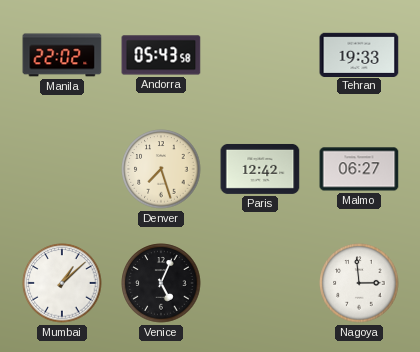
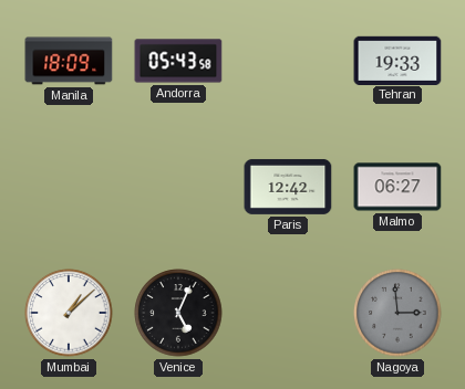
Manila: 22:02 -> 18:09 (69, 61)
Denver: 7:27 -> none (161, 169)
Nagoya dial: white -> grey (397, 313)
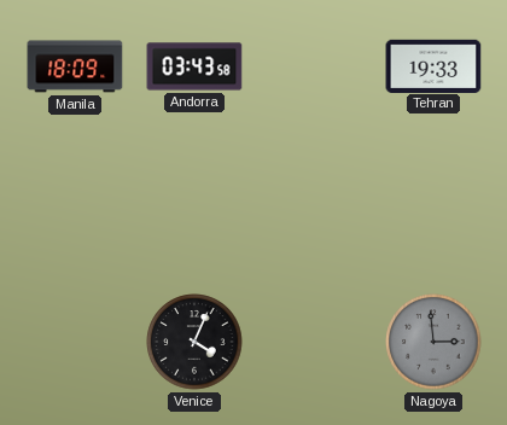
Andorra: 05:43 -> 03:43 (194, 66)
Paris: 12:42 -> none (288, 187)
Malmo: 06:27 -> none (397, 187)
Mumbai: 1:08 -> none (69, 313)
Venice: 5:04 -> 4:04 (194, 342)
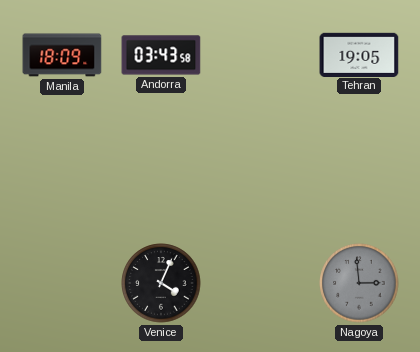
Tehran: 19:33 -> 19:05 (359, 54)
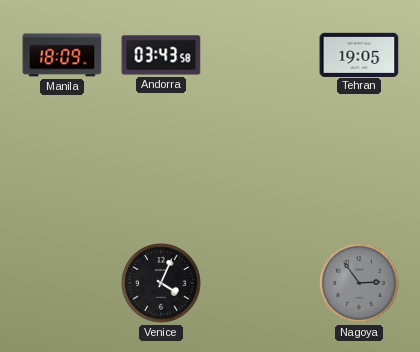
Nagoya: 2:59 -> 2:54 (359, 283)
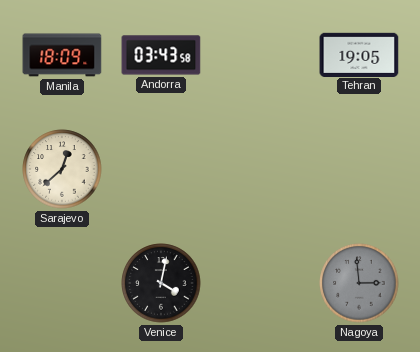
Sarajevo: none -> 12:38 (62, 169)
Venice: 4:04 -> 4:02 (161, 283)
Nagoya: 2:54 -> 2:59 (359, 283)
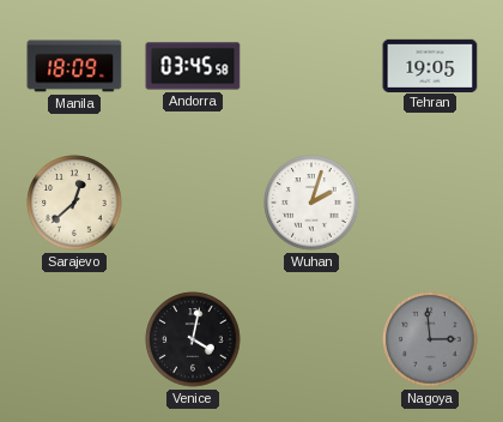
Andorra: 03:43 -> 03:45 (193, 66)
Wuhan: none -> 2:03 (311, 203)
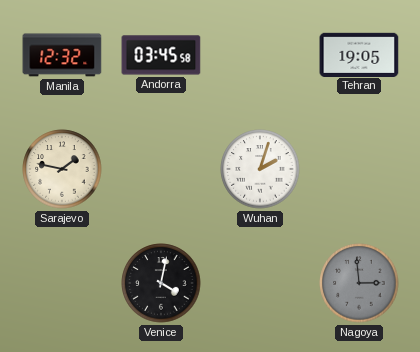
Manila: 18:09 -> 12:32 (62, 55)
Sarajevo: 12:38 -> 1:47 (62, 169)
